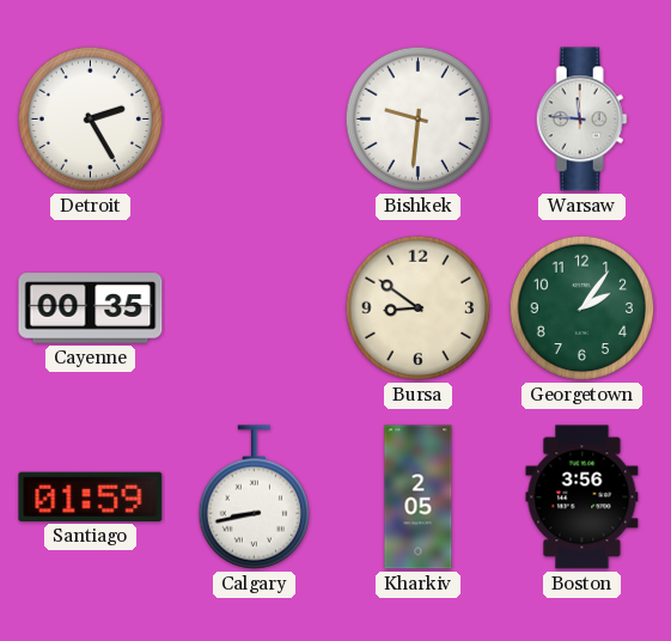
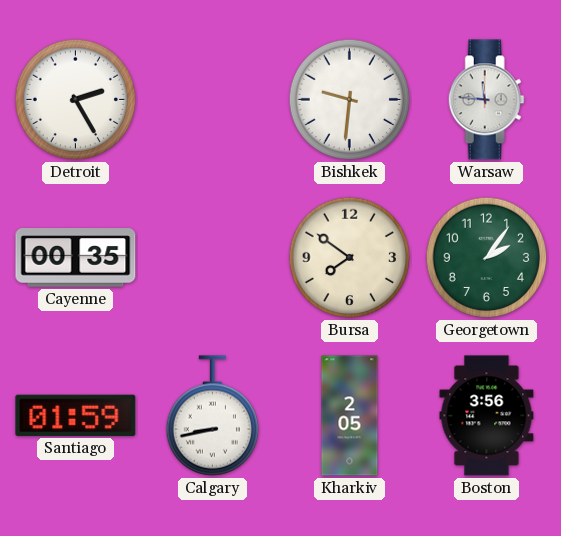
Bursa: 8:51 -> 7:51 (350, 258)
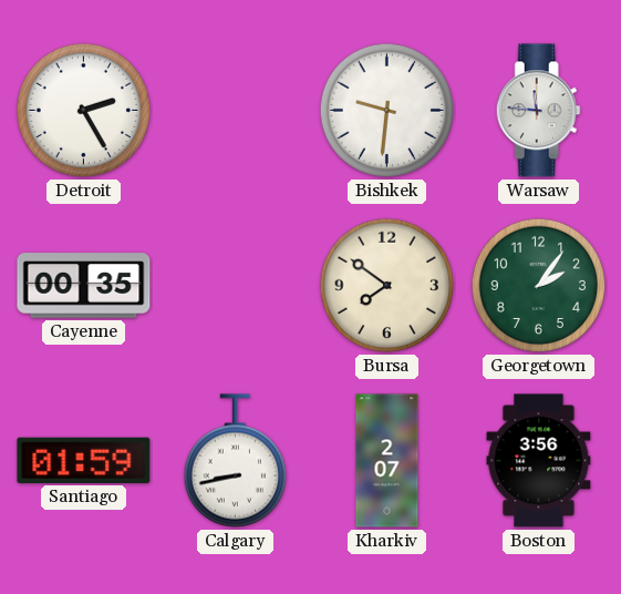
Kharkiv: 2:05 -> 2:07 (387, 461)
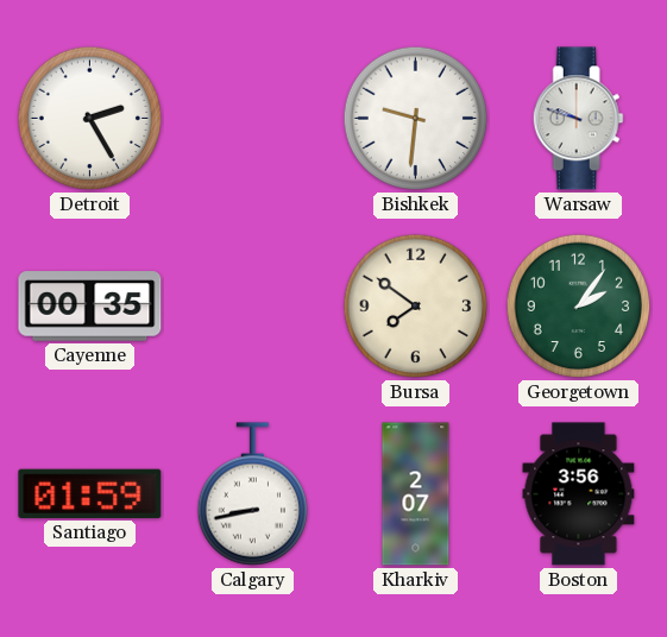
Warsaw: 11:46 -> 9:48 (578, 119)
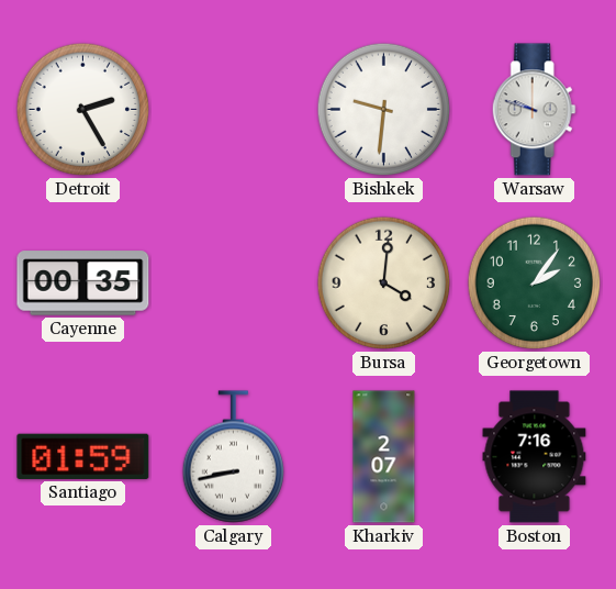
Bursa: 7:51 -> 4:01 (384, 284)
Boston: 3:56 -> 7:16 (535, 457)
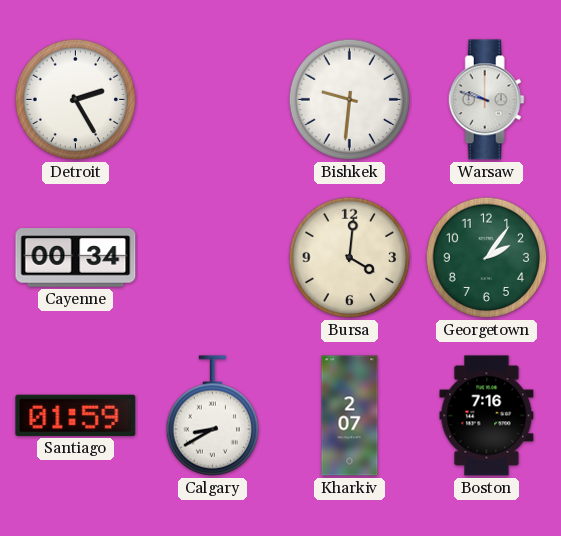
Cayenne: 00:35 -> 00:34 (76, 258)
Calgary: 8:43 -> 8:40 (212, 416)
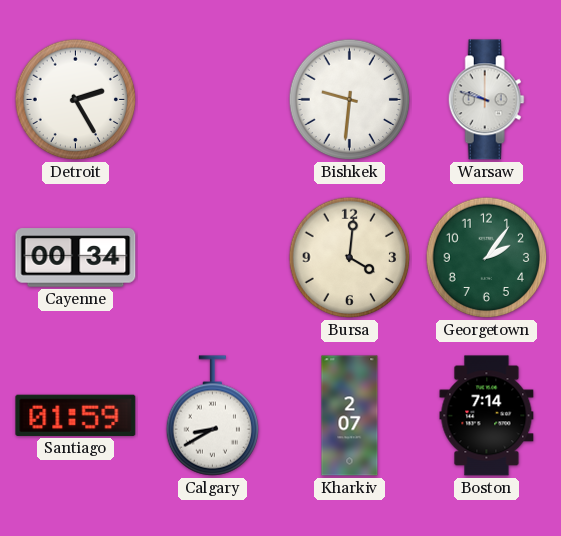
Boston: 7:16 -> 7:14 (487, 416)
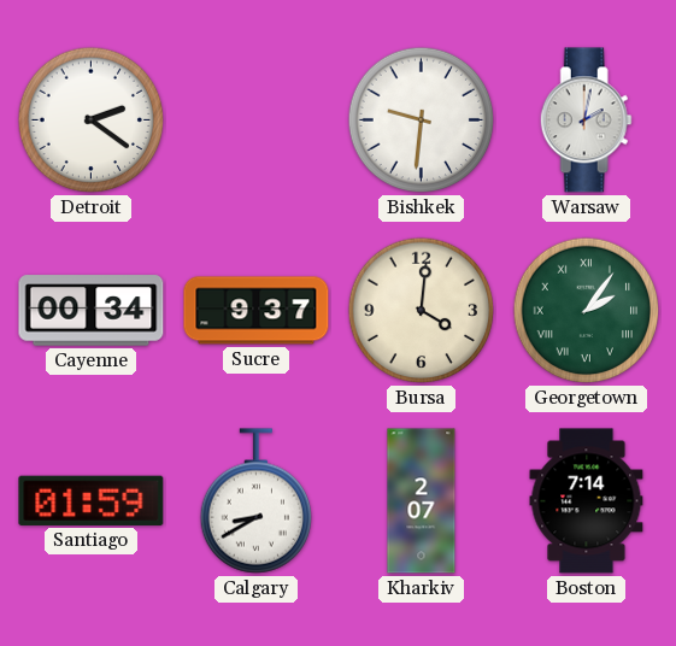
Detroit: 2:25 -> 2:21 (92, 121)
Warsaw: 9:48 -> 2:02 (586, 121)
Sucre: none -> 9:37 (257, 311)
Georgetown numerals: Arabic -> Roman (587, 311)
